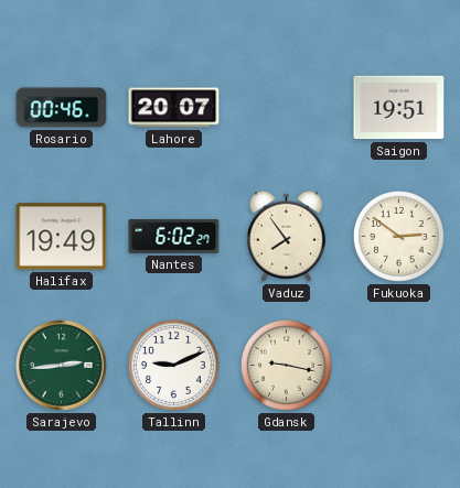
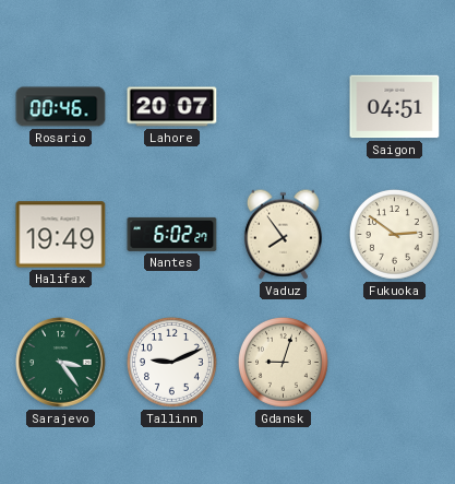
Saigon: 19:51 -> 04:51 (395, 107)
Sarajevo: 2:44 -> 3:24 (61, 363)
Gdansk: 9:17 -> 9:03 (283, 362)
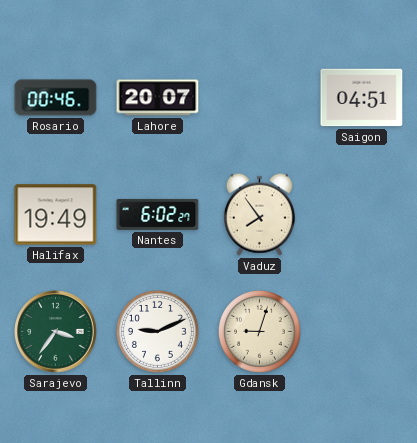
Fukuoka: 2:51 -> none (394, 234)
Sarajevo: 3:24 -> 3:36 (56, 332)
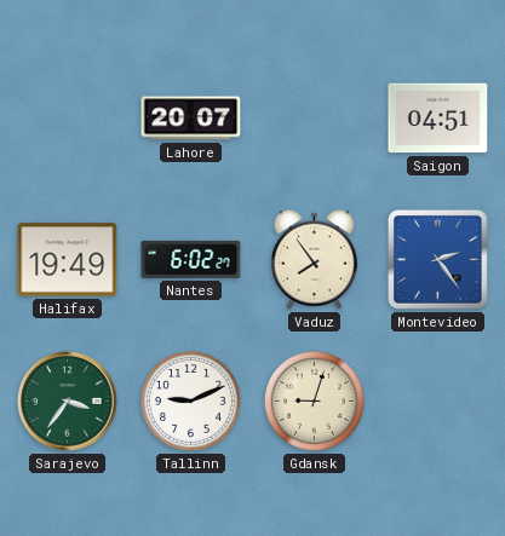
Rosario: 00:46 -> none (56, 98)
Montevideo: none -> 2:24 (437, 259)
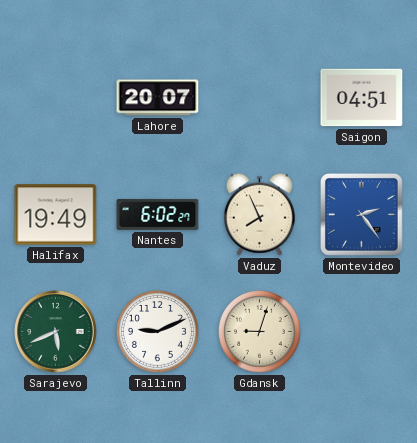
Vaduz: 7:54 -> 7:56 (259, 214)
Sarajevo: 3:36 -> 5:41 (56, 332)
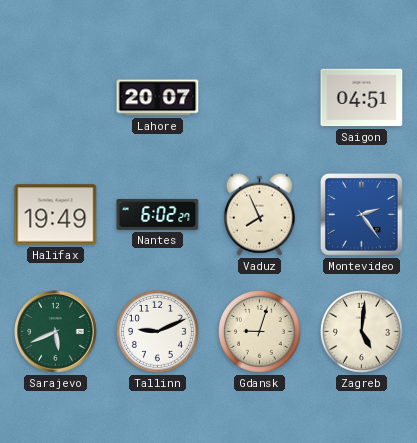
Zagreb: none -> 5:01 (361, 331)
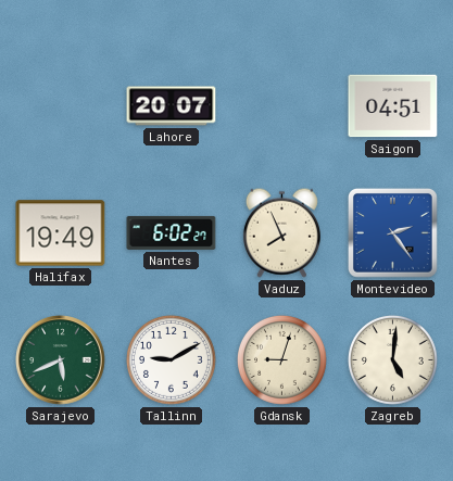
Tallinn: 9:11 -> 9:10 (171, 359)
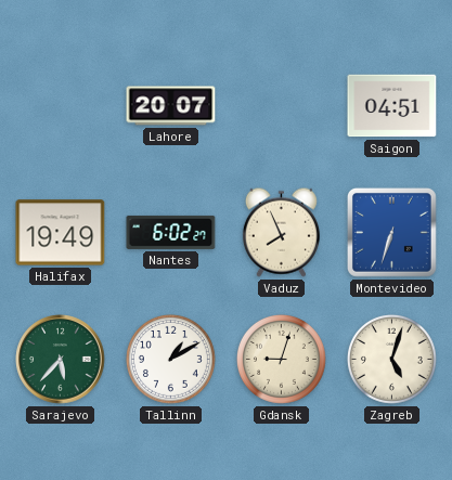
Montevideo: 2:24 -> 6:33 (391, 232)
Sarajevo: 5:41 -> 5:37 (61, 360)
Tallinn: 9:10 -> 1:10 (170, 359)
Zagreb: 5:01 -> 5:03 (391, 359)
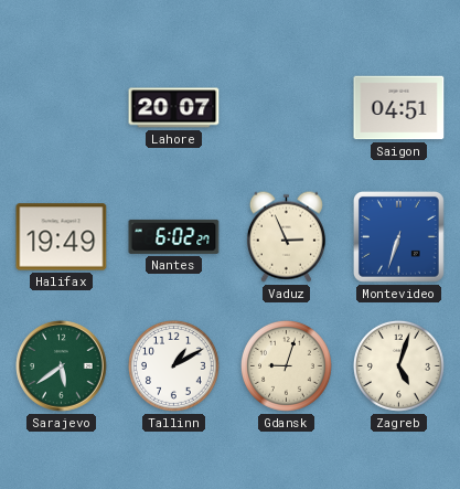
Vaduz: 7:56 -> 2:56 (286, 236)
Sarajevo: 5:37 -> 5:39 (62, 366)
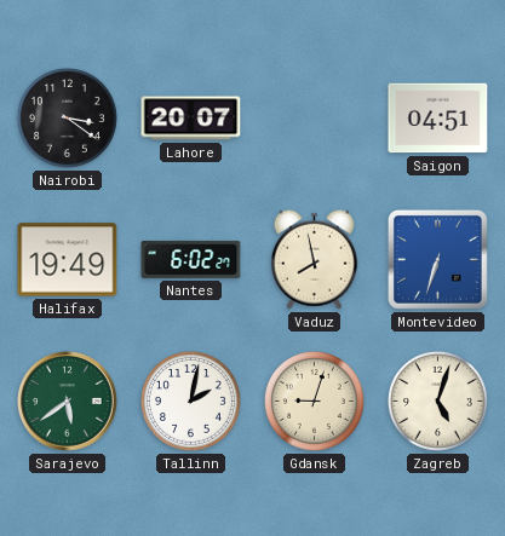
Nairobi: none -> 3:21 (67, 117)
Vaduz: 2:56 -> 7:58 (314, 259)
Tallinn: 1:10 -> 2:02 (190, 400)
